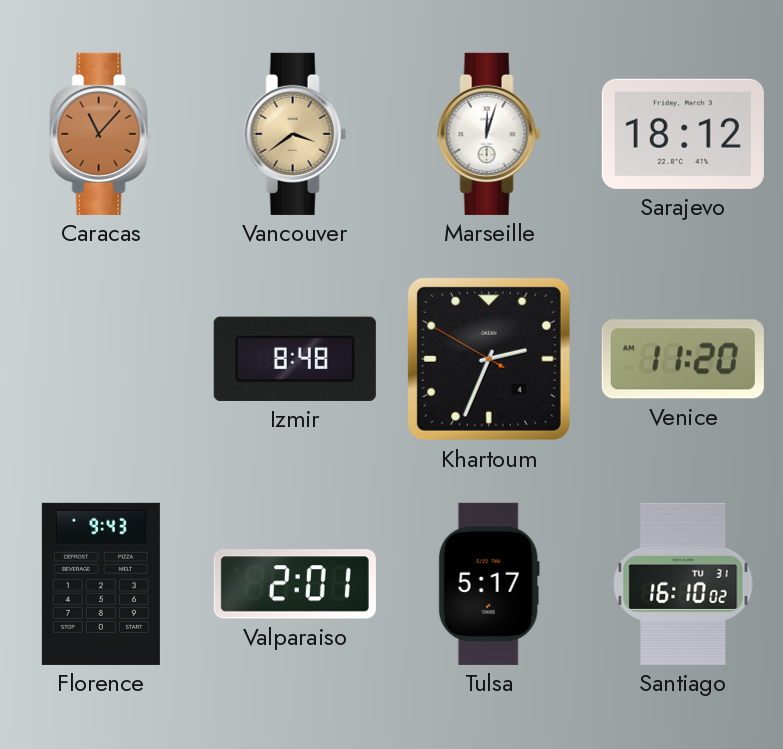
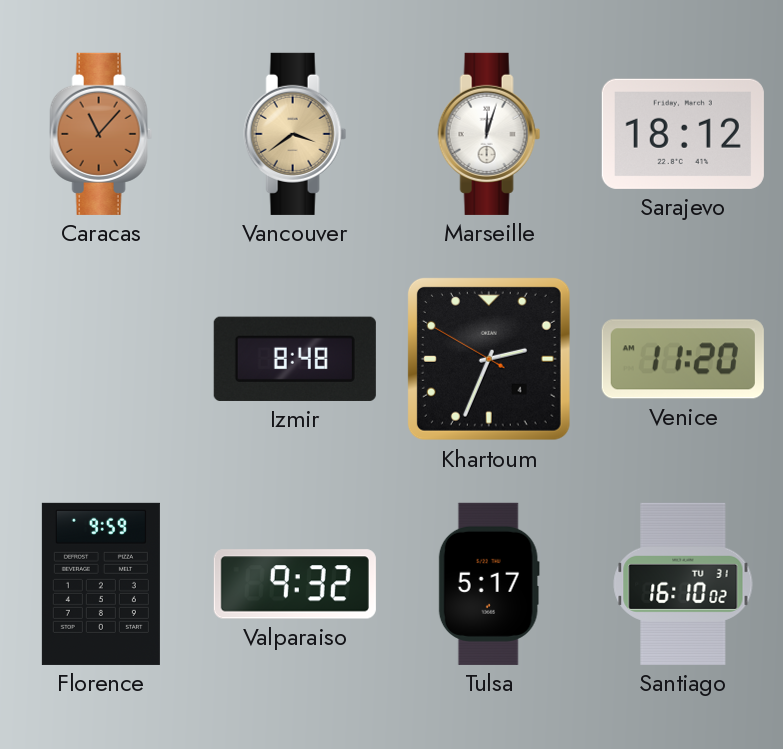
Florence: 9:43 -> 9:59 (101, 584)
Valparaiso: 2:01 -> 9:32 (295, 584)
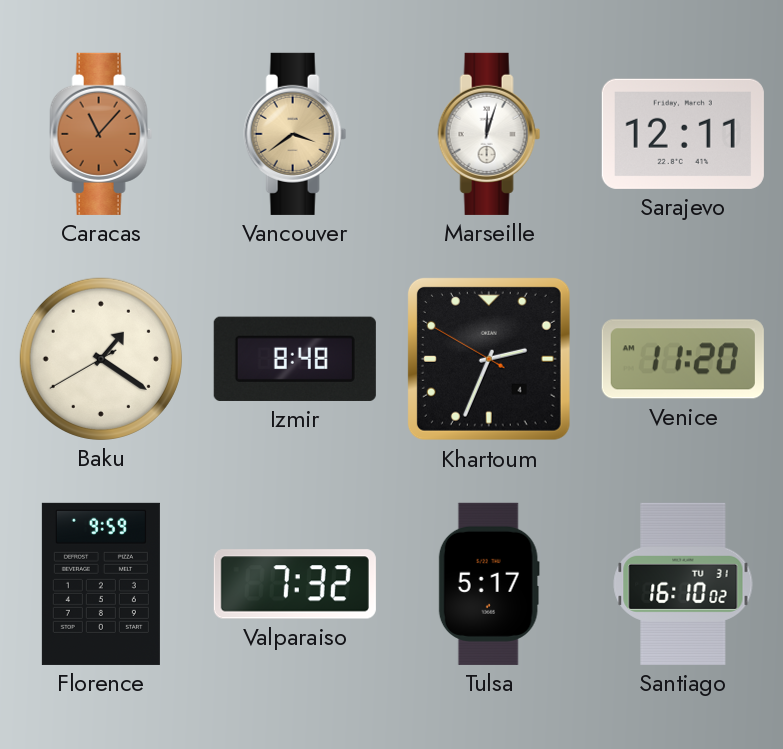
Sarajevo: 18:12 -> 12:11 (683, 134)
Baku: none -> 1:20 (101, 359)
Valparaiso: 9:32 -> 7:32 (295, 584)
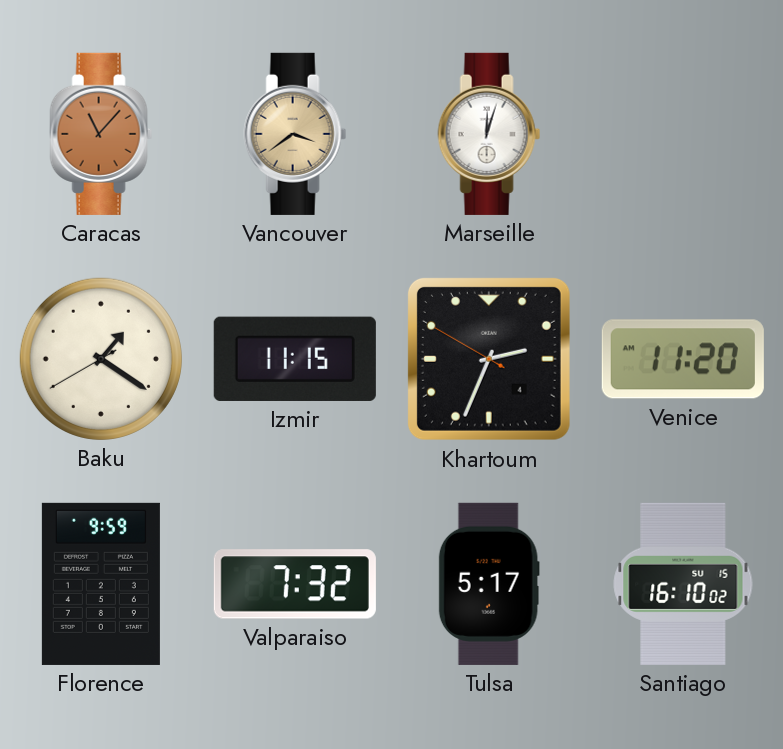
Sarajevo: 12:11 -> none (683, 134)
Izmir: 8:48 -> 11:15 (295, 359)
Santiago date: TU 31 -> SU 15 (683, 584)
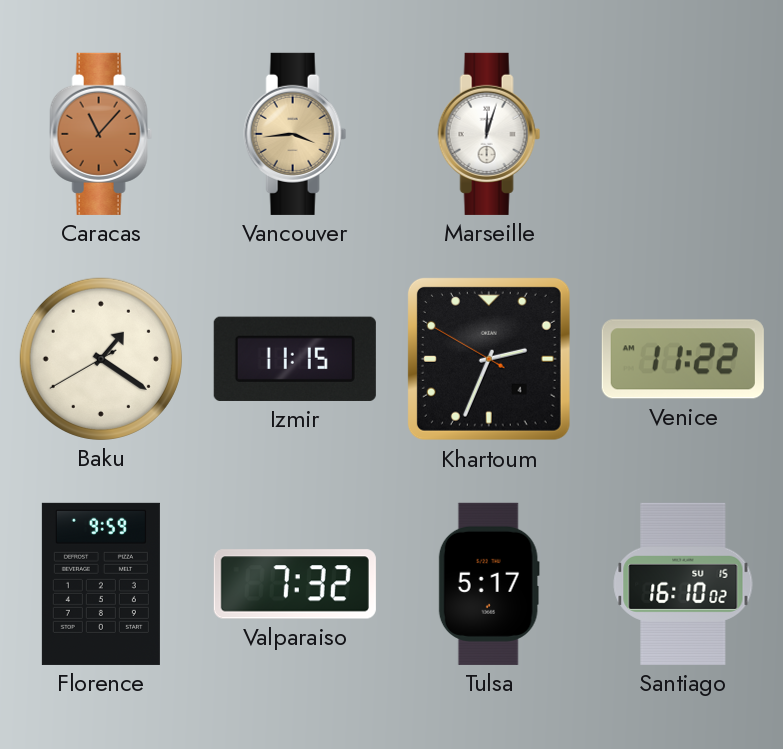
Vancouver: 3:39 -> 3:44 (295, 134)
Venice: 11:20 -> 11:22 (683, 359)
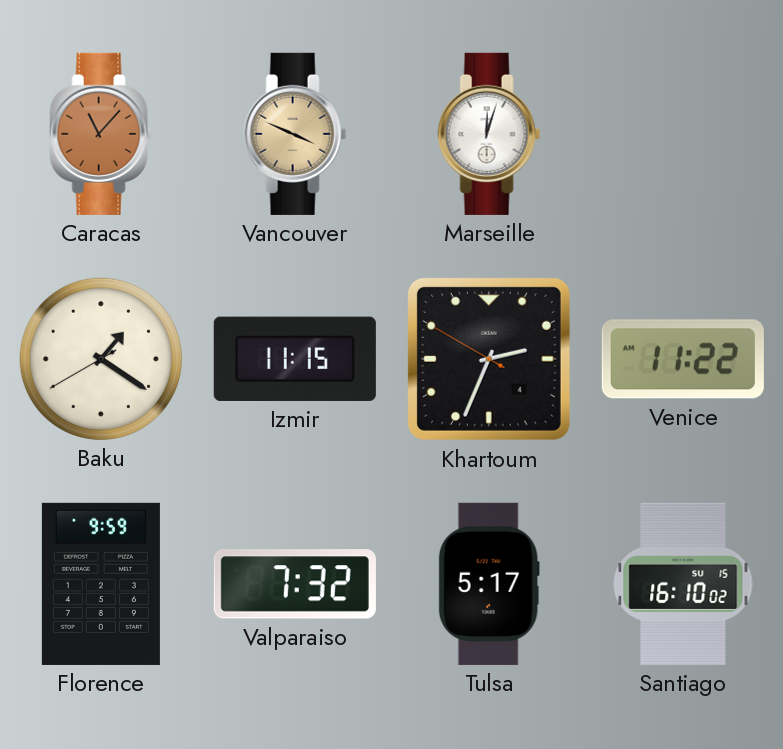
Vancouver: 3:44 -> 3:49 (295, 134)
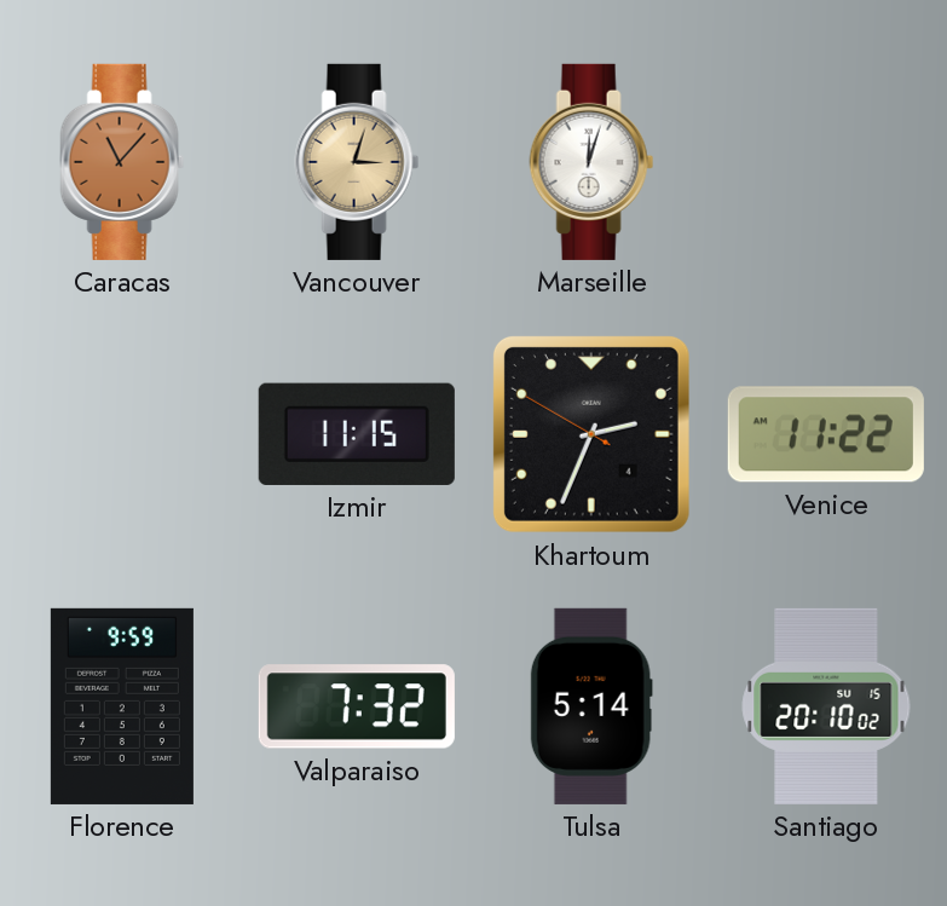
Vancouver: 3:49 -> 3:03 (357, 162)
Baku: 1:20 -> none (101, 359)
Tulsa: 5:17 -> 5:14 (591, 706)
Santiago: 16:10 -> 20:10 (826, 706)
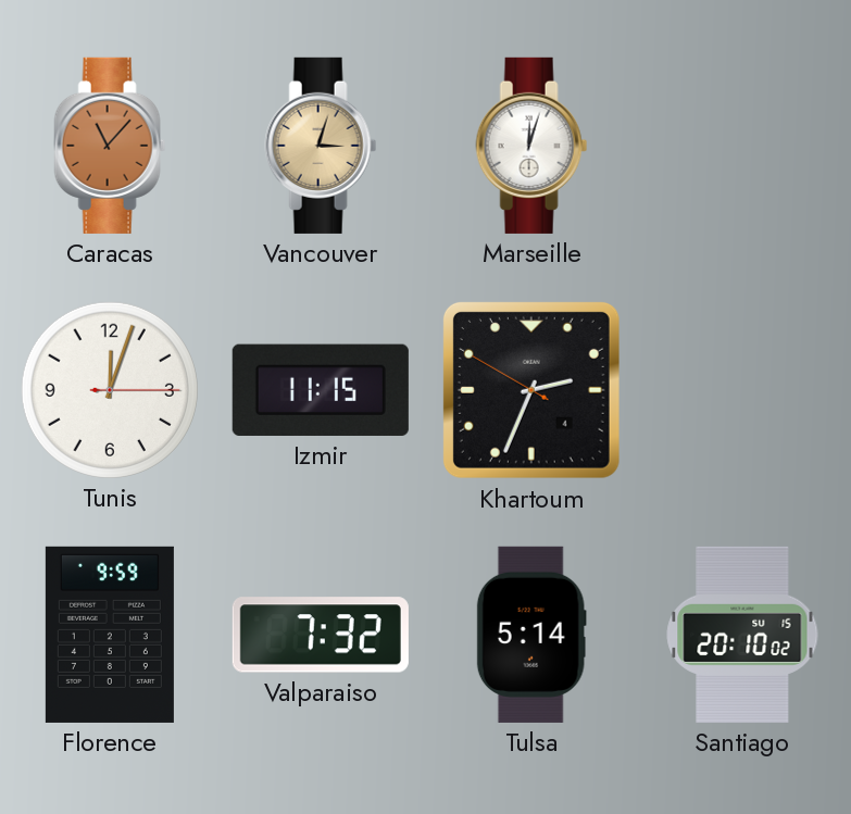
Tunis: none -> 12:03 (110, 390)
Venice: 11:22 -> none (826, 434)
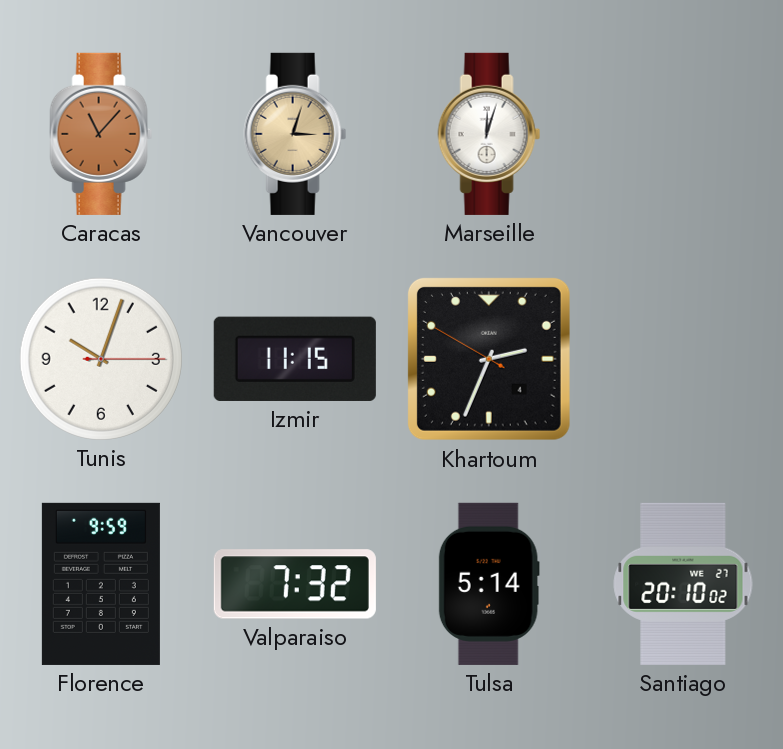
Tunis: 12:03 -> 10:03 (101, 359)
Santiago date: SU 15 -> WE 27 (683, 584)
